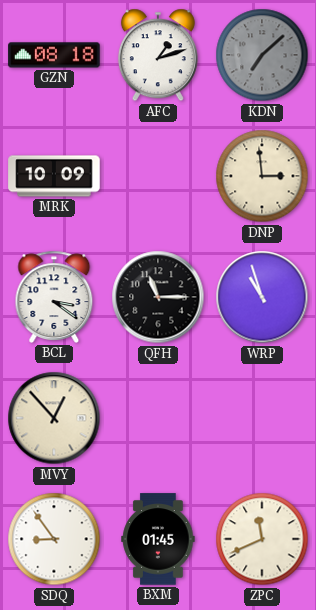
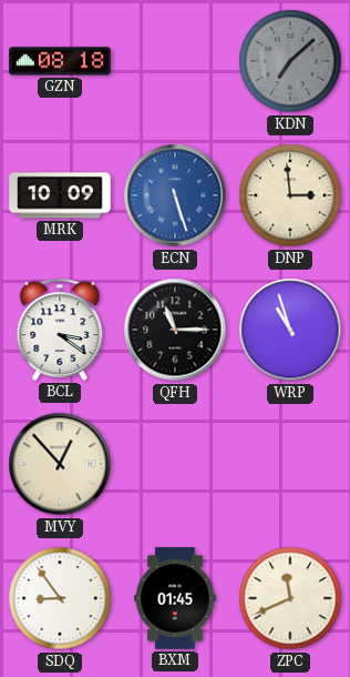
AFC: 1:12 -> none (158, 55)
ECN: none -> 5:27 (175, 195)
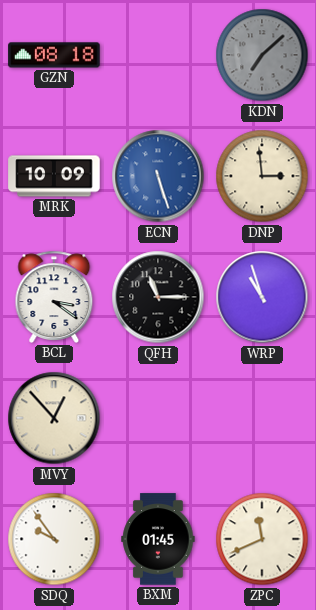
SDQ: 8:54 -> 9:54 (54, 539)
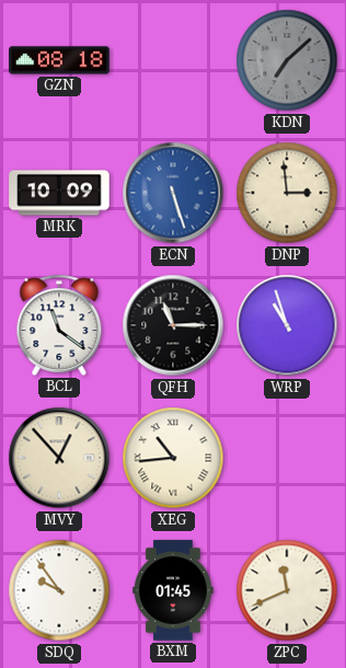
BCL: 3:21 -> 11:21 (59, 325)
XEG: none -> 10:44 (173, 458)
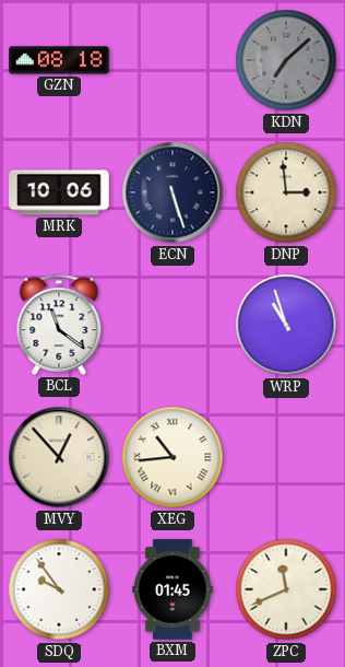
MRK: 10:09 -> 10:06 (59, 192)
ECN dial: blue -> navy (172, 192)
QFH: 11:15 -> none (173, 325)
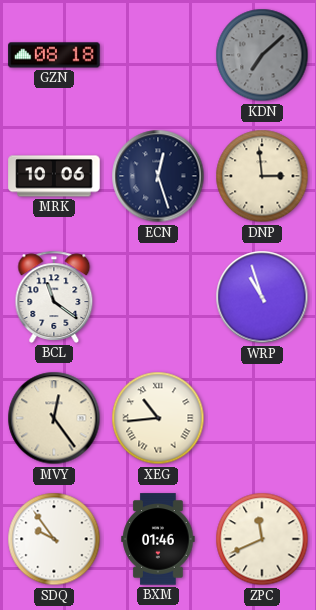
ECN: 5:27 -> 12:27 (158, 176)
MVY: 12:53 -> 12:24 (54, 418)
BXM: 01:45 -> 01:46 (158, 539)
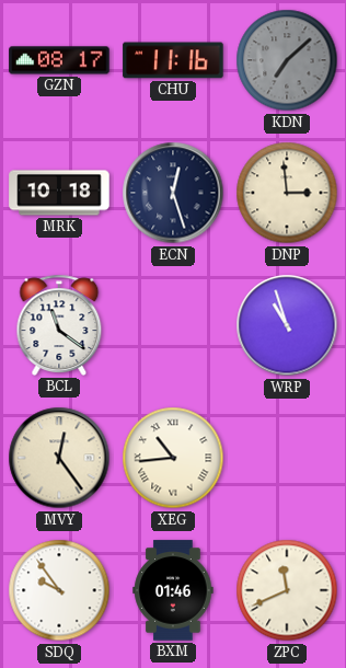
GZN: 08:18 -> 08:17 (59, 60)
CHU: none -> 11:16 (173, 60)
MRK: 10:06 -> 10:18 (59, 193)
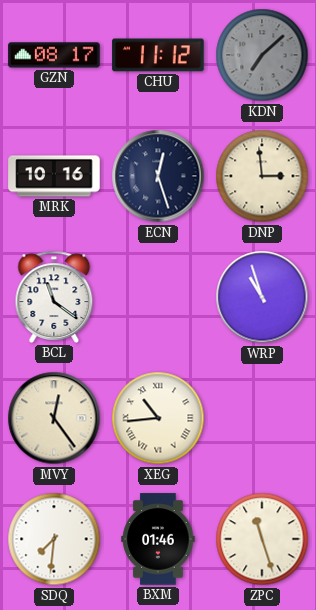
CHU: 11:16 -> 11:12 (158, 55)
MRK: 10:18 -> 10:16 (54, 176)
SDQ: 9:54 -> 7:31 (54, 539)
ZPC: 11:41 -> 11:27 (262, 539)
